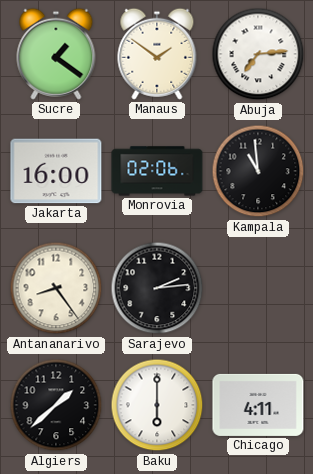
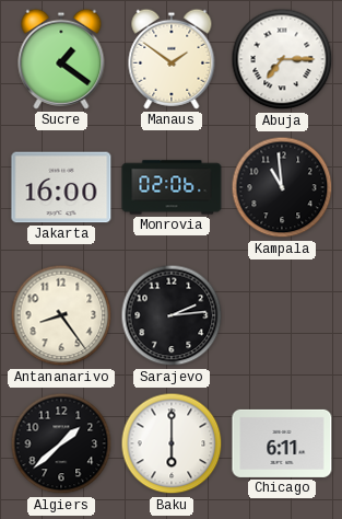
Abuja: 7:14 -> 7:15 (282, 59)
Chicago: 4:11 -> 6:11 (282, 443)
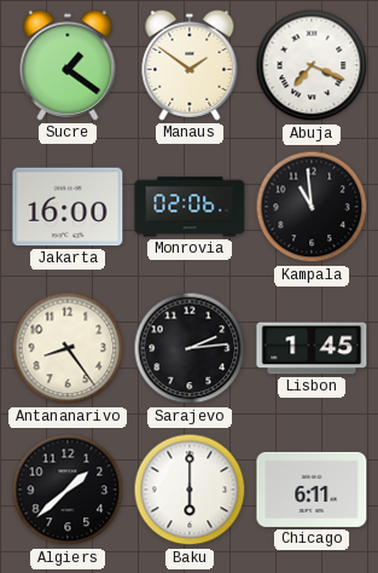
Abuja: 7:15 -> 7:19 (312, 65)
Lisbon: none -> 1:45 (312, 348)
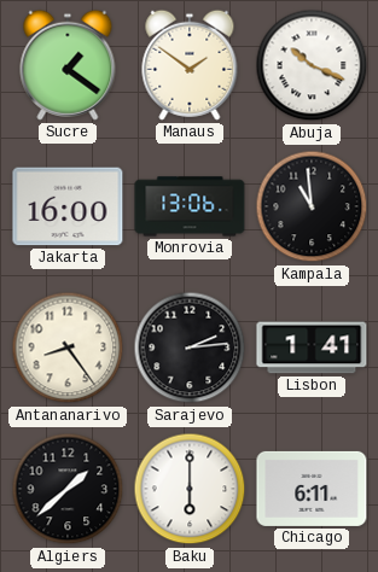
Abuja: 7:19 -> 10:19 (312, 65)
Monrovia: 02:06 -> 13:06 (190, 206)
Lisbon: 1:45 -> 1:41 (312, 348)
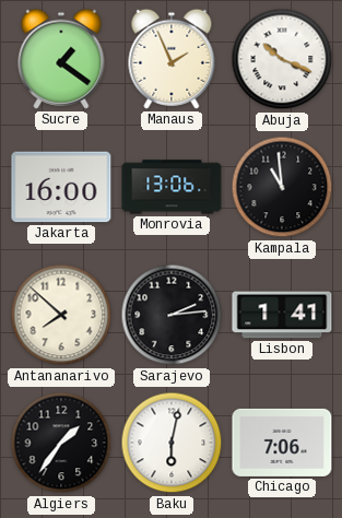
Manaus: 1:51 -> 1:56 (172, 59)
Antananarivo: 8:24 -> 7:52 (61, 315)
Algiers: 1:38 -> 1:36 (61, 443)
Baku: 6:00 -> 6:02 (172, 443)
Chicago: 6:11 -> 7:06 (282, 443)
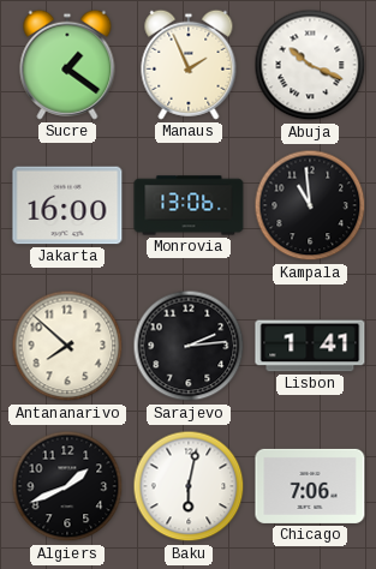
Algiers: 1:36 -> 1:41 (67, 486)
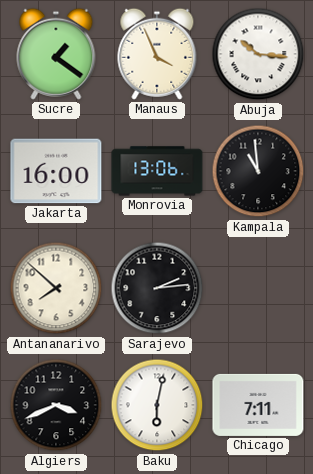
Manaus: 1:56 -> 3:56 (157, 54)
Abuja: 10:19 -> 10:16 (258, 54)
Lisbon: 1:41 -> none (310, 346)
Algiers: 1:41 -> 3:41 (56, 405)
Chicago: 7:06 -> 7:11 (258, 405)
